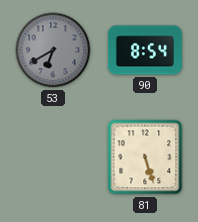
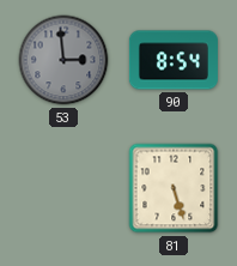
53: 6:40 -> 2:59 (63, 60)
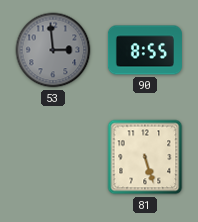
90: 8:54 -> 8:55 (145, 50)
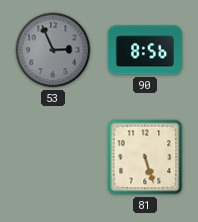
53: 2:59 -> 2:56 (53, 50)
90: 8:55 -> 8:56 (145, 50)
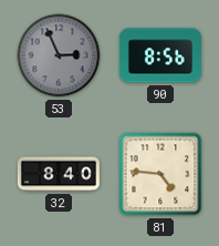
32: none -> 8:40 (59, 174)
81: 5:27 -> 4:46 (160, 174)
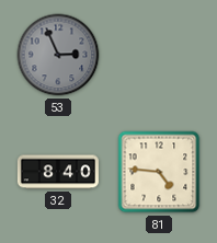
90: 8:56 -> none (160, 55)
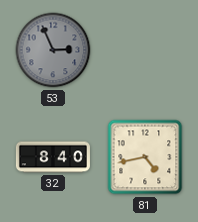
81: 4:46 -> 4:43 (145, 157)
